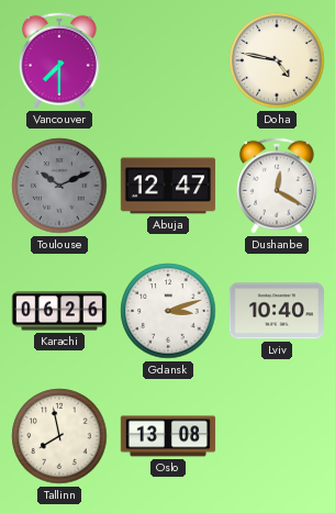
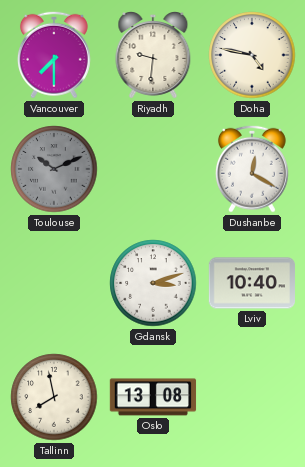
Riyadh: none -> 9:31 (153, 56)
Abuja: 12:47 -> none (168, 186)
Karachi: 06:26 -> none (59, 311)
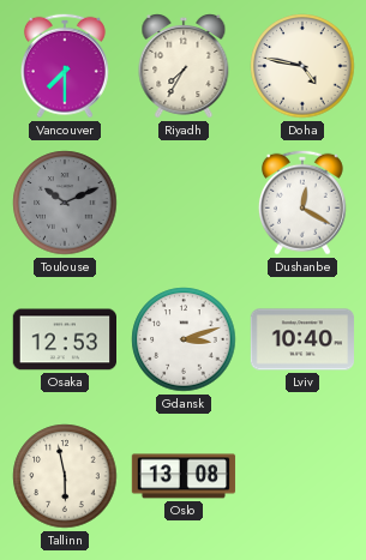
Riyadh: 9:31 -> 7:35 (184, 67)
Osaka: none -> 12:53 (64, 339)
Tallinn: 7:58 -> 5:58 (65, 476)
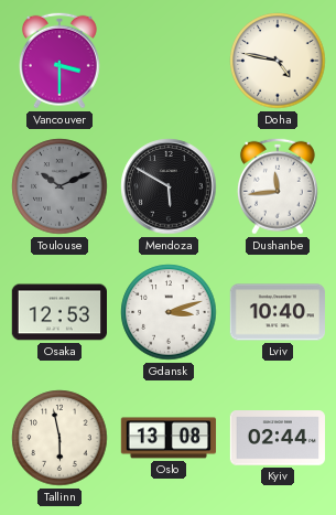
Vancouver: 7:30 -> 3:30 (59, 61)
Riyadh: 7:35 -> none (184, 67)
Mendoza: none -> 5:50 (169, 186)
Dushanbe: 12:20 -> 11:44 (278, 186)
Kyiv: none -> 02:44 (278, 438)
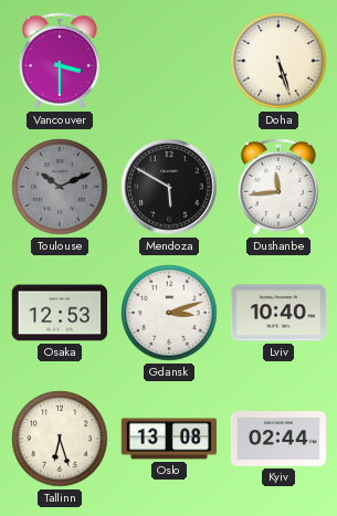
Doha: 4:47 -> 5:27 (278, 61)
Tallinn: 5:58 -> 6:27 (60, 439)
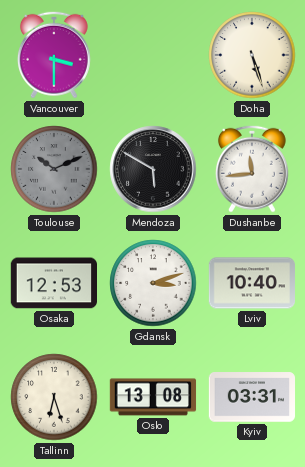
Kyiv: 02:44 -> 03:31 (252, 397)
